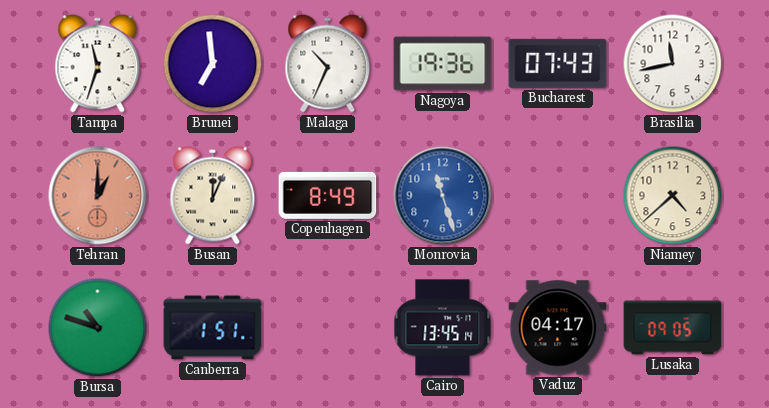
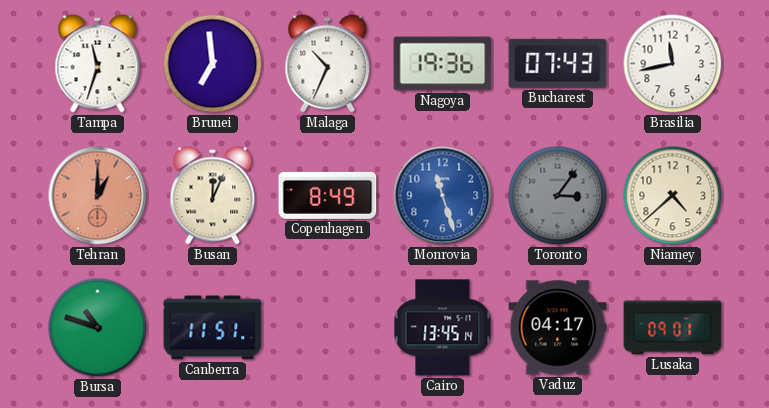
Toronto: none -> 3:06 (558, 196)
Canberra: 1:51 -> 11:51 (213, 328)
Lusaka: 09:05 -> 09:01 (673, 328)
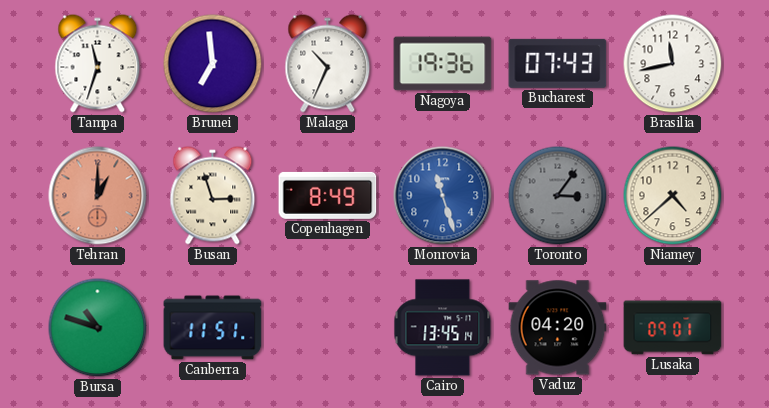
Busan: 12:04 -> 2:57 (213, 196)
Vaduz: 04:17 -> 04:20 (558, 328)
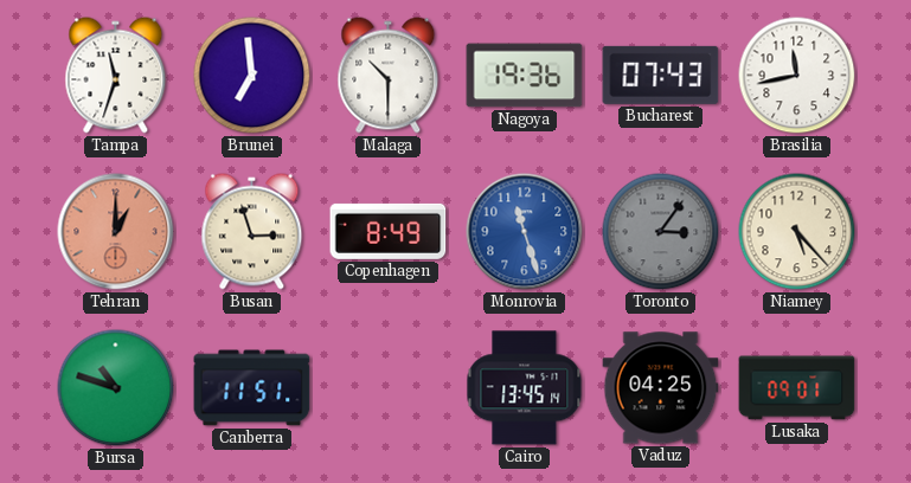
Malaga: 10:34 -> 10:30 (389, 76)
Niamey: 4:38 -> 5:23 (797, 232)
Vaduz: 04:20 -> 04:25 (661, 388)
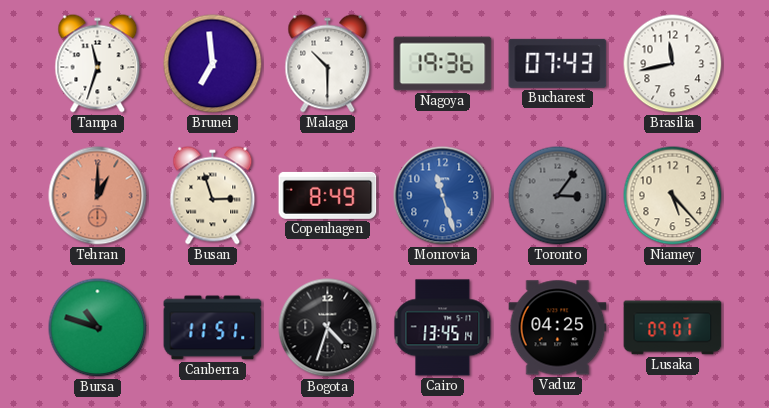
Bogota: none -> 4:33 (328, 328)
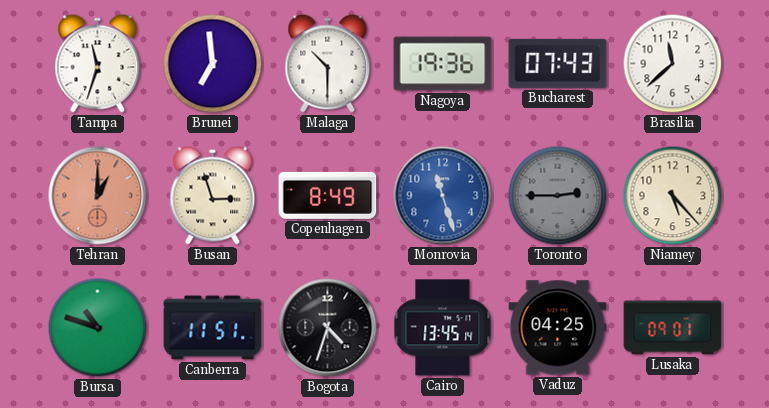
Brasilia: 11:43 -> 11:38 (673, 64)
Toronto: 3:06 -> 2:45 (558, 196)
